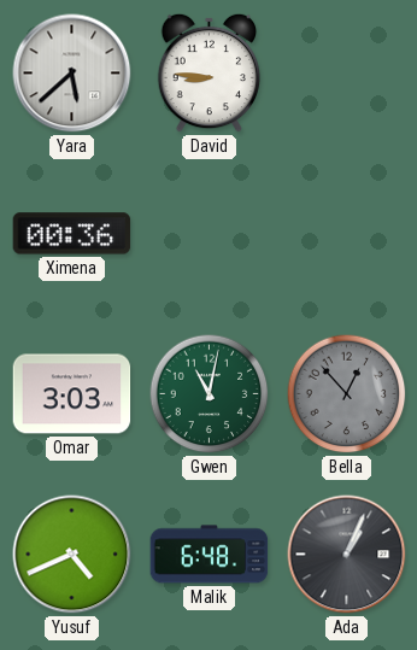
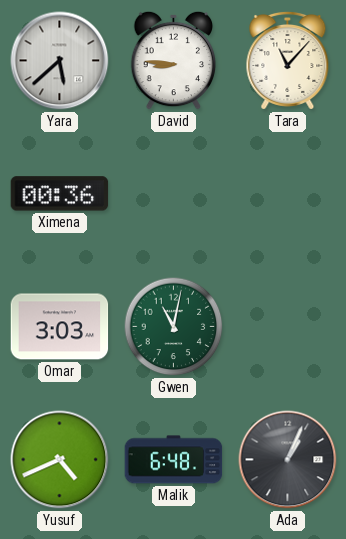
Tara: none -> 11:07 (288, 60)
Bella: 12:53 -> none (347, 394)
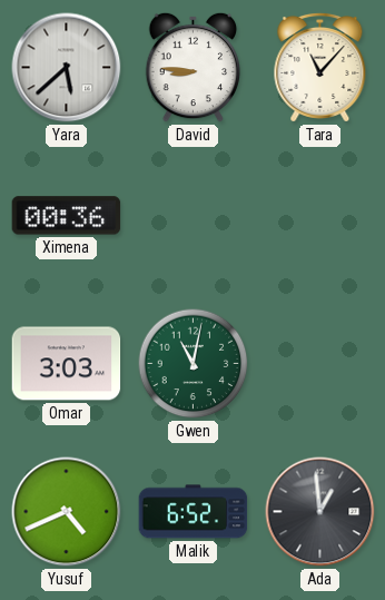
Malik: 6:48 -> 6:52 (194, 512)
Ada: 1:04 -> 12:59 (320, 512)
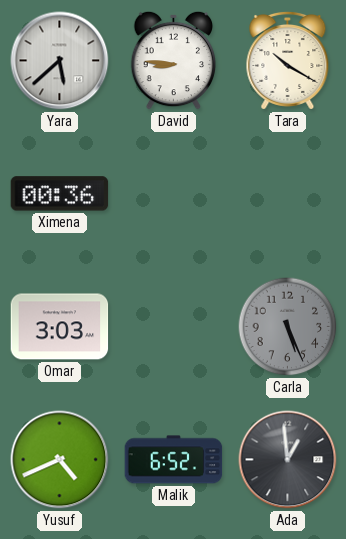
Tara: 11:07 -> 10:20 (288, 60)
Gwen: 11:02 -> none (194, 364)
Carla: none -> 5:26 (288, 327)
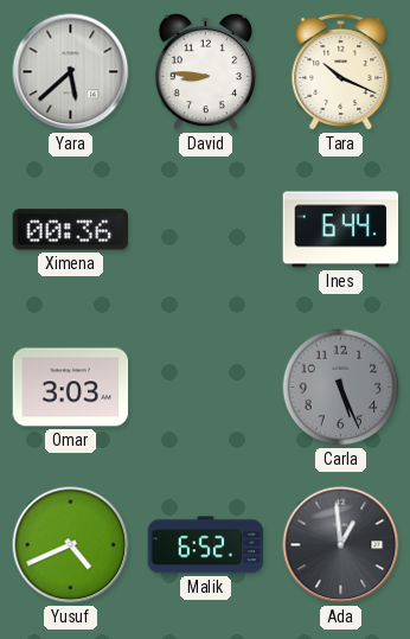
Tara: 10:20 -> 10:19 (341, 71)
Ines: none -> 6:44 (341, 230)
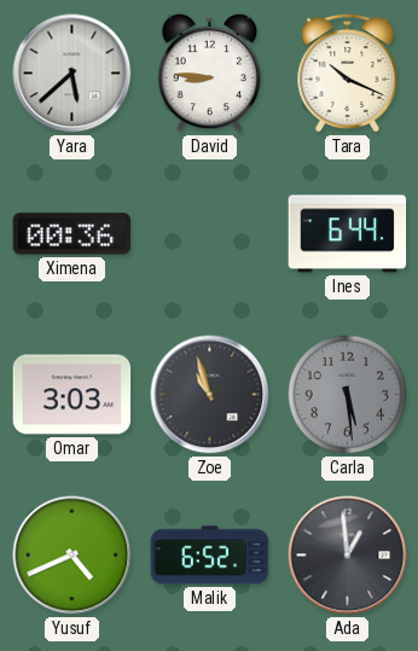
Zoe: none -> 10:57 (210, 395)
Carla: 5:26 -> 5:29 (348, 395)
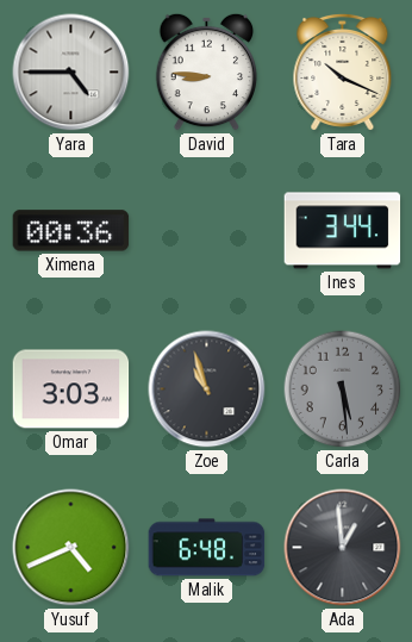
Yara: 5:38 -> 4:45 (71, 73)
Ines: 6:44 -> 3:44 (343, 231)
Malik: 6:52 -> 6:48 (207, 548)
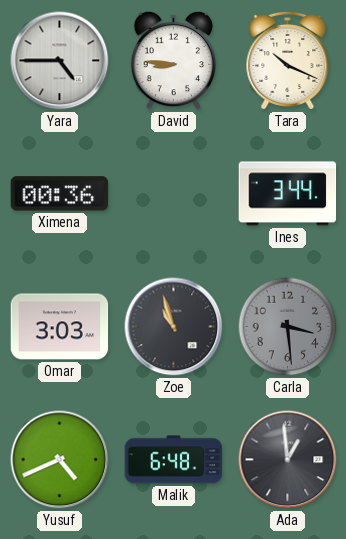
Carla: 5:29 -> 3:29 (288, 327)
